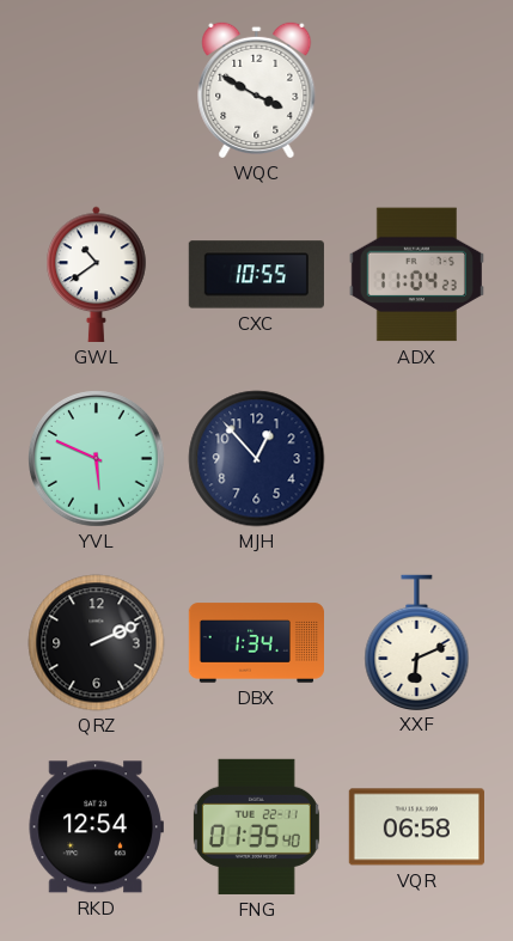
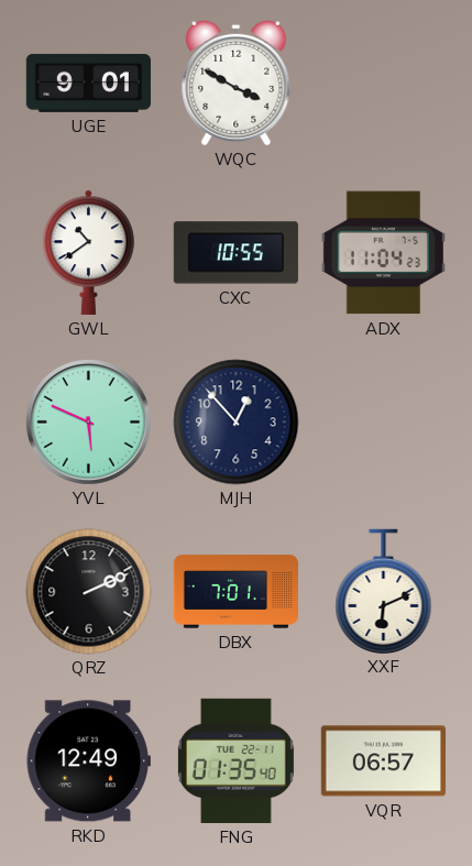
UGE: none -> 9:01 (88, 83)
DBX: 1:34 -> 7:01 (235, 592)
RKD: 12:54 -> 12:49 (88, 761)
VQR: 06:58 -> 06:57 (383, 761)
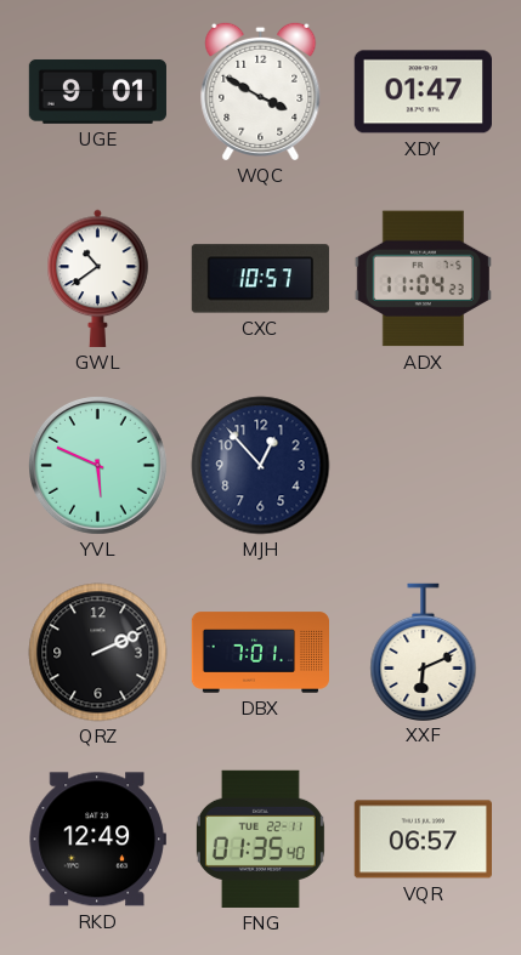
XDY: none -> 01:47 (423, 92)
CXC: 10:55 -> 10:57 (260, 279)
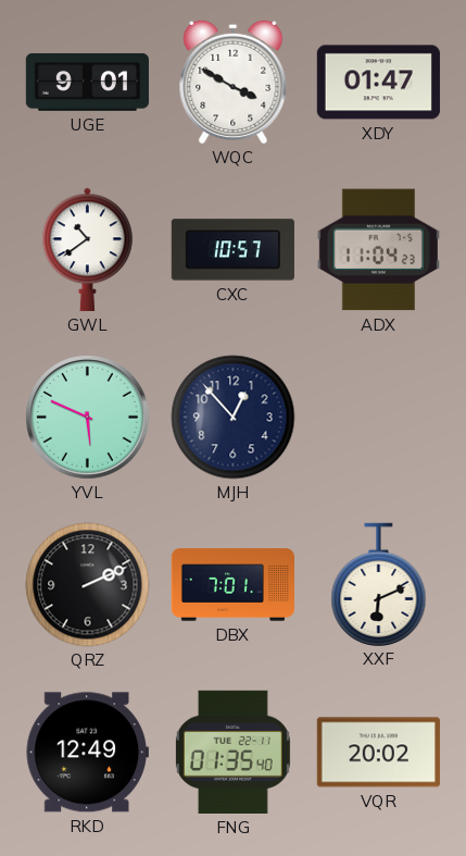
VQR: 06:57 -> 20:02 (378, 753)
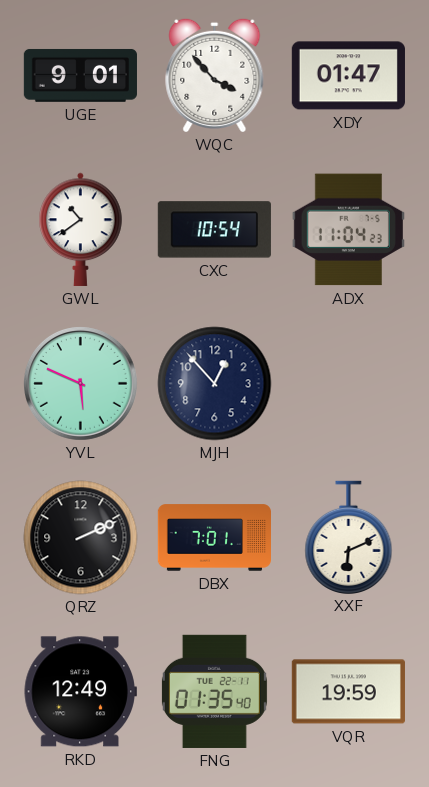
WQC: 3:50 -> 3:53 (215, 75)
CXC: 10:57 -> 10:54 (214, 230)
VQR: 20:02 -> 19:59 (348, 692)
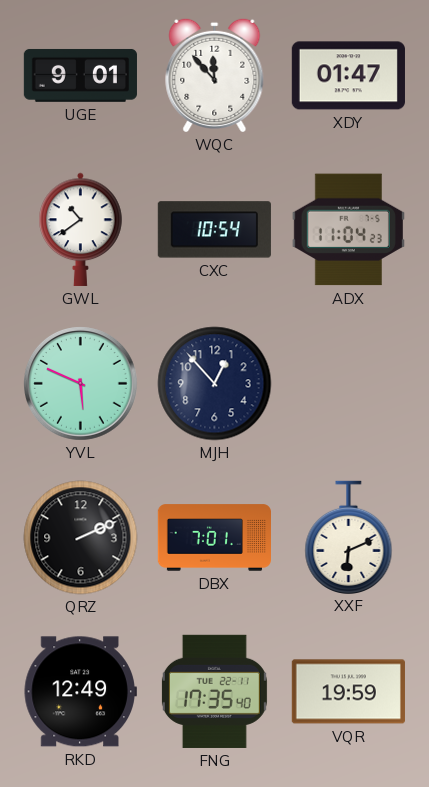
WQC: 3:53 -> 11:53 (215, 75)
FNG: 01:35 -> 17:35 (214, 691)
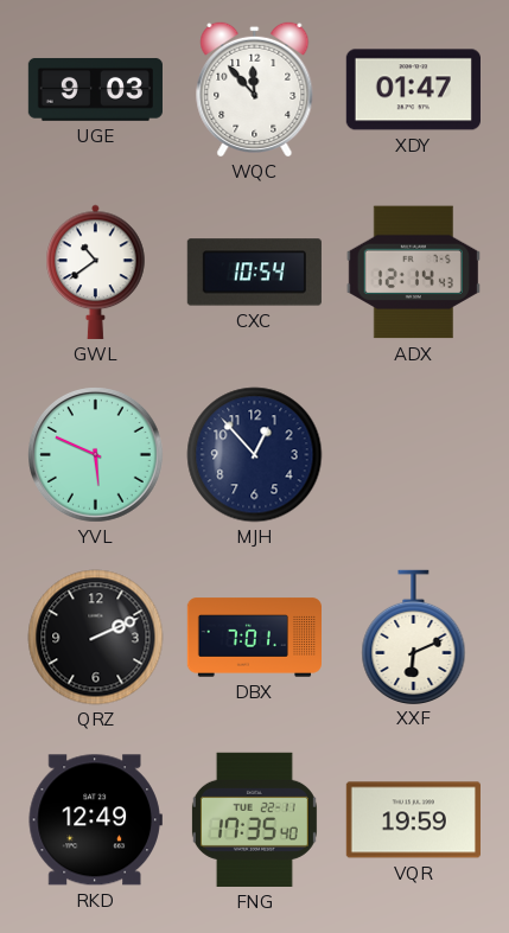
UGE: 9:01 -> 9:03 (95, 89)
ADX: 11:04 -> 12:14 (413, 273)
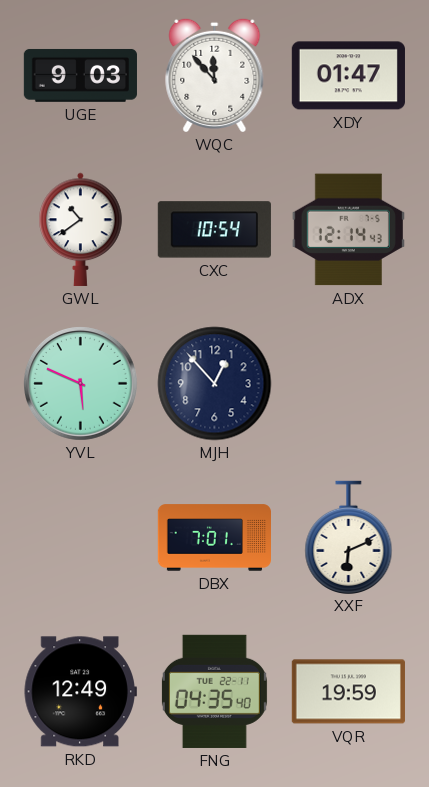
QRZ: 2:11 -> none (96, 638)
FNG: 17:35 -> 04:35 (214, 691)
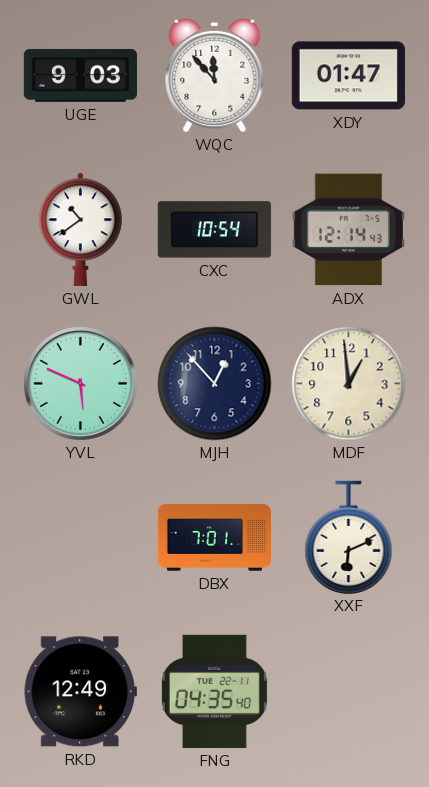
MDF: none -> 12:59 (349, 384)
VQR: 19:59 -> none (348, 692)
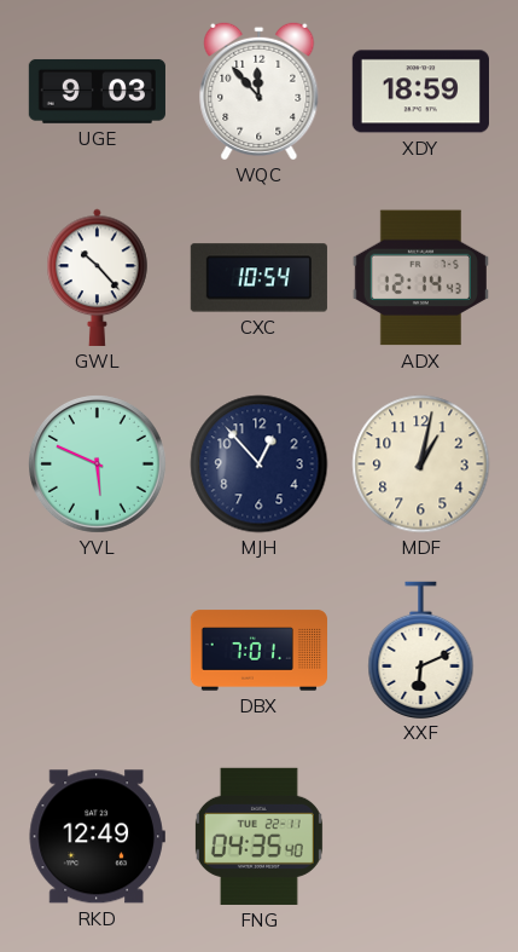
XDY: 01:47 -> 18:59 (420, 92)
GWL: 10:39 -> 10:23 (98, 277)
MDF: 12:59 -> 1:02 (421, 465)
